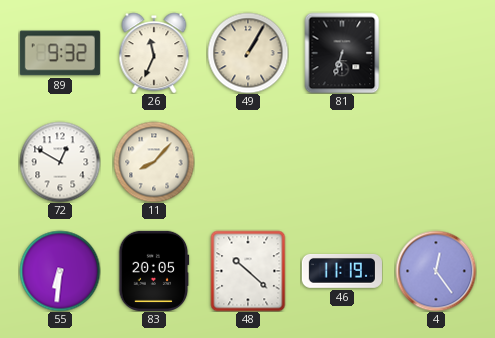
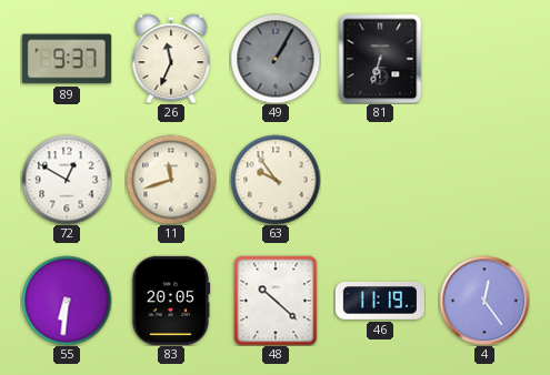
89: 9:32 -> 9:37 (67, 59)
49 dial: cream -> grey (276, 59)
11: 8:07 -> 11:42 (171, 180)
63: none -> 9:54 (276, 180)
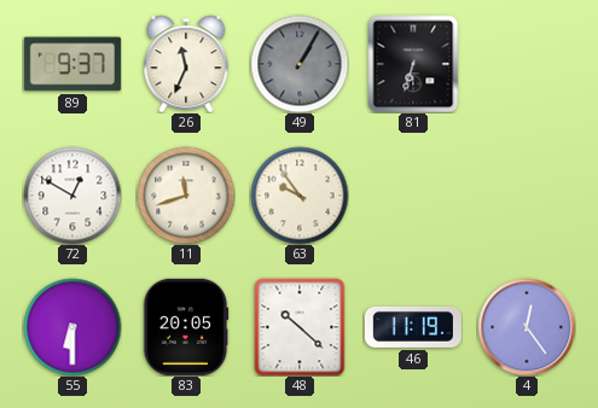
55: 6:31 -> 6:30 (72, 327)
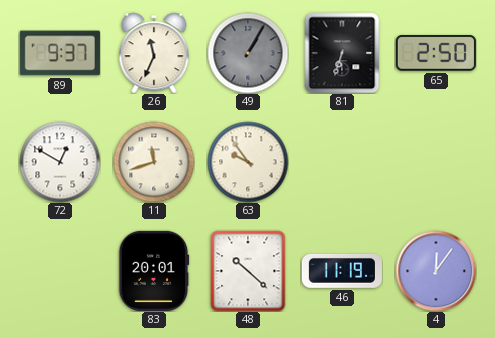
65: none -> 2:50 (436, 53)
55: 6:30 -> none (72, 327)
83: 20:05 -> 20:01 (154, 271)
4: 12:24 -> 12:06 (436, 271)
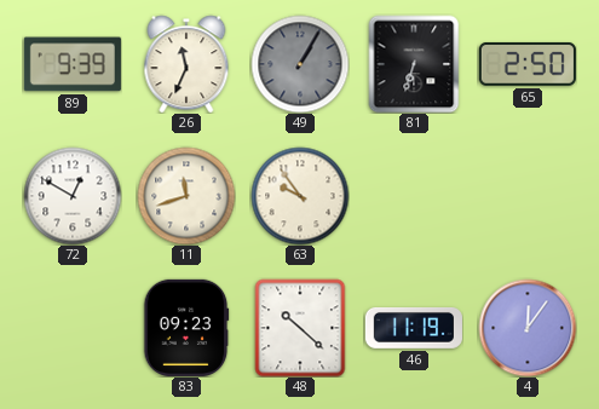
89: 9:37 -> 9:39 (73, 64)
83: 20:01 -> 09:23 (186, 328)
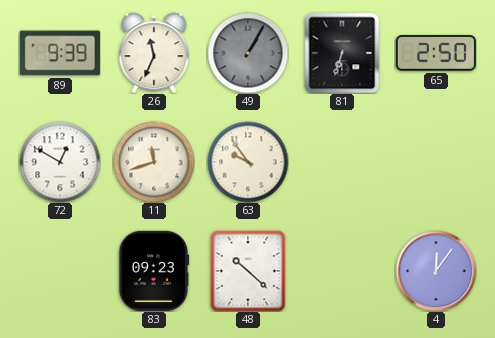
46: 11:19 -> none (414, 328)
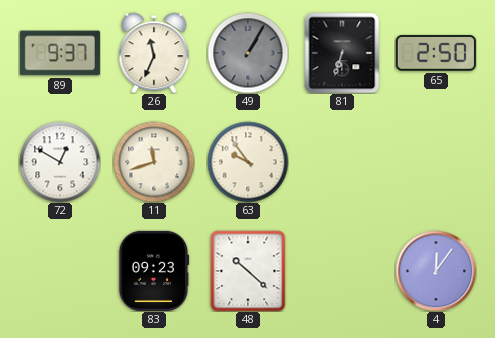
89: 9:39 -> 9:37 (60, 53)
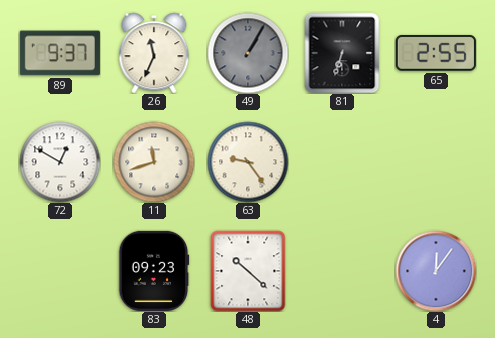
65: 2:50 -> 2:55 (436, 53)
63: 9:54 -> 9:24 (248, 162)
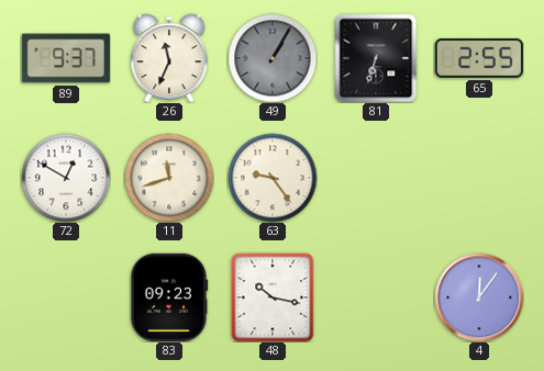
48: 10:22 -> 10:17 (273, 297)
